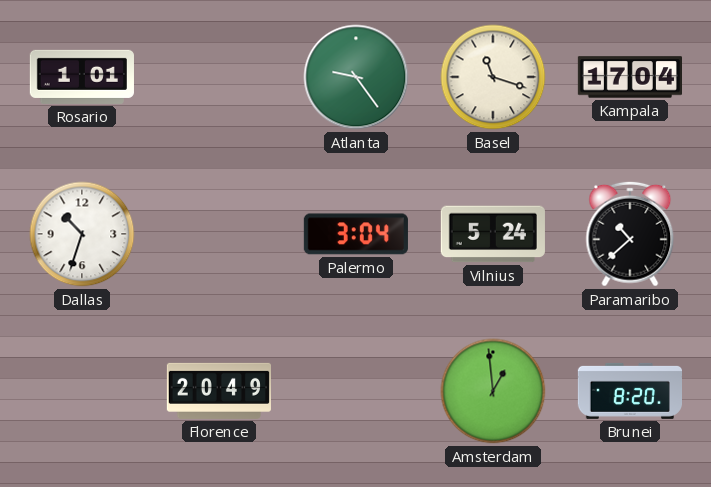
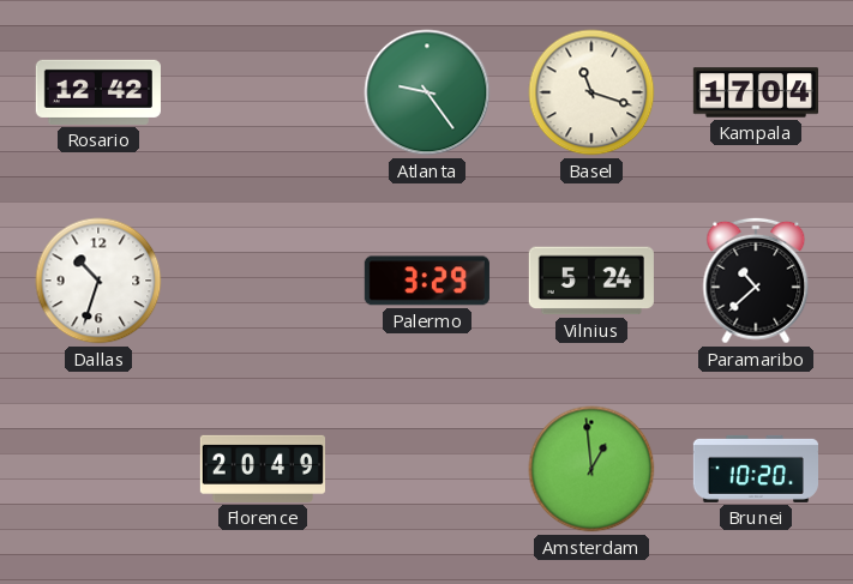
Rosario: 1:01 -> 12:42 (98, 92)
Palermo: 3:04 -> 3:29 (427, 281)
Brunei: 8:20 -> 10:20 (755, 469)
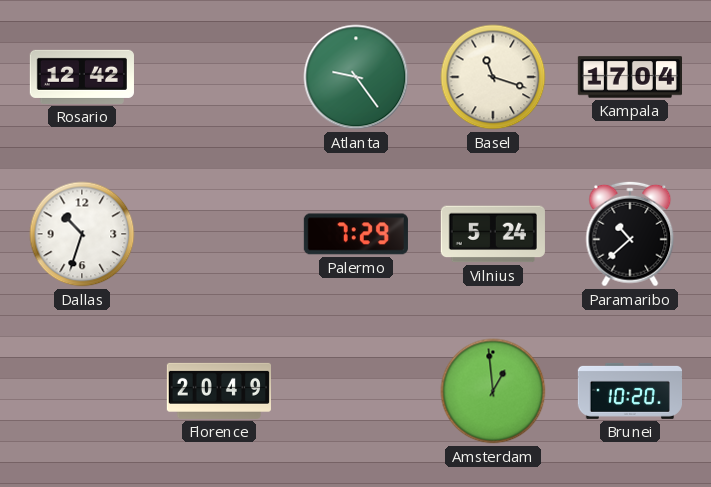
Palermo: 3:29 -> 7:29 (356, 234)
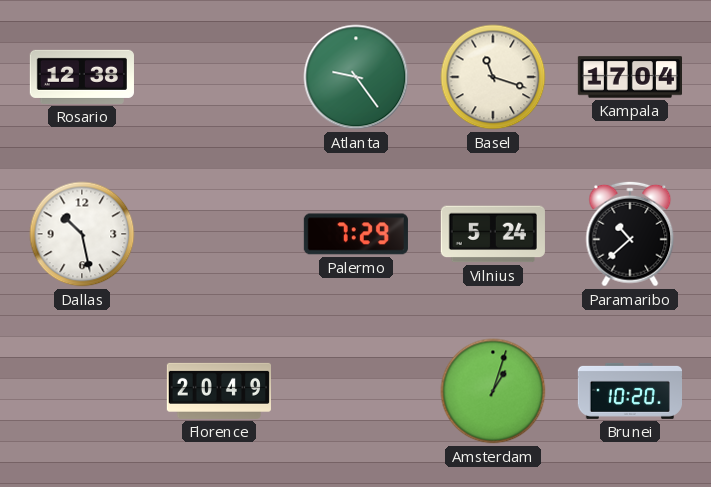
Rosario: 12:42 -> 12:38 (82, 77)
Dallas: 10:33 -> 10:28 (82, 234)
Amsterdam: 12:59 -> 1:03 (493, 391)
